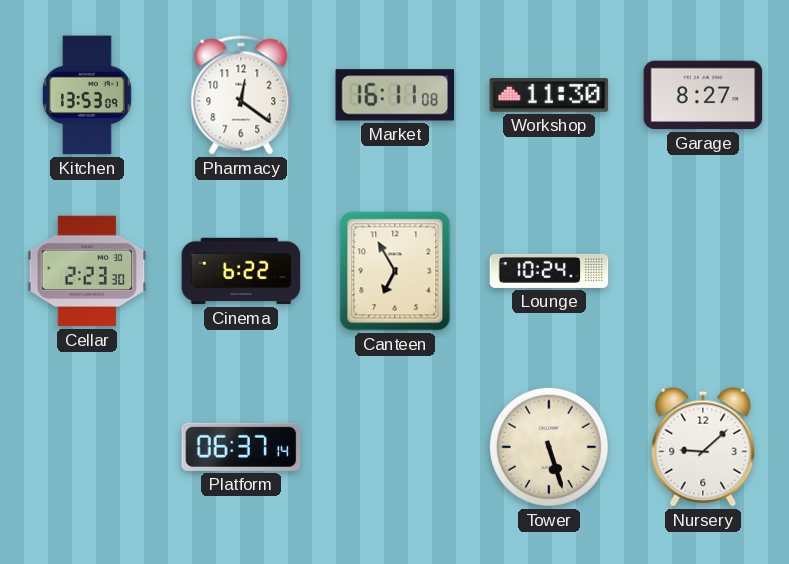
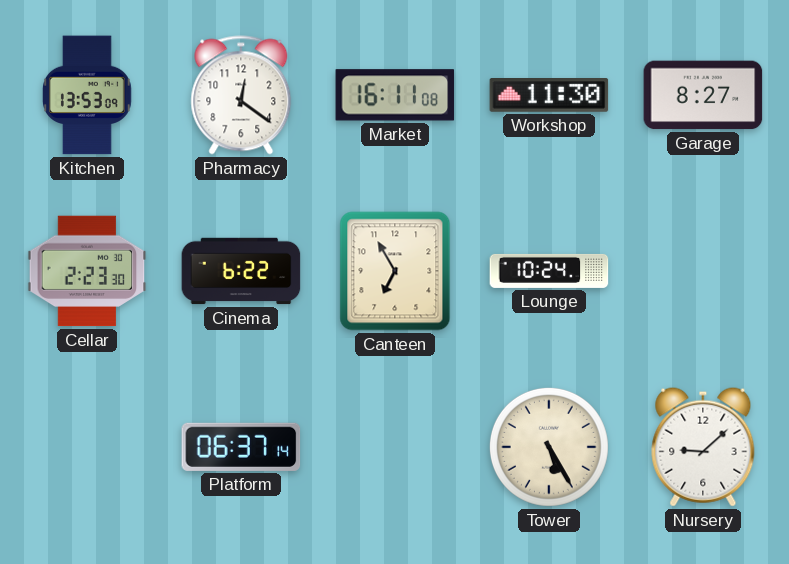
Tower: 5:27 -> 5:25 (549, 447)
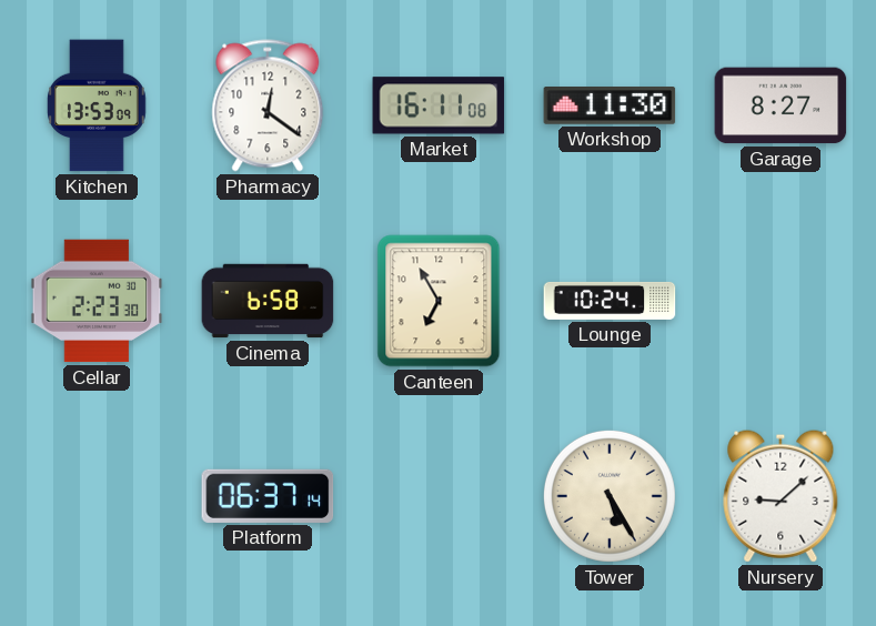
Cinema: 6:22 -> 6:58 (268, 301)
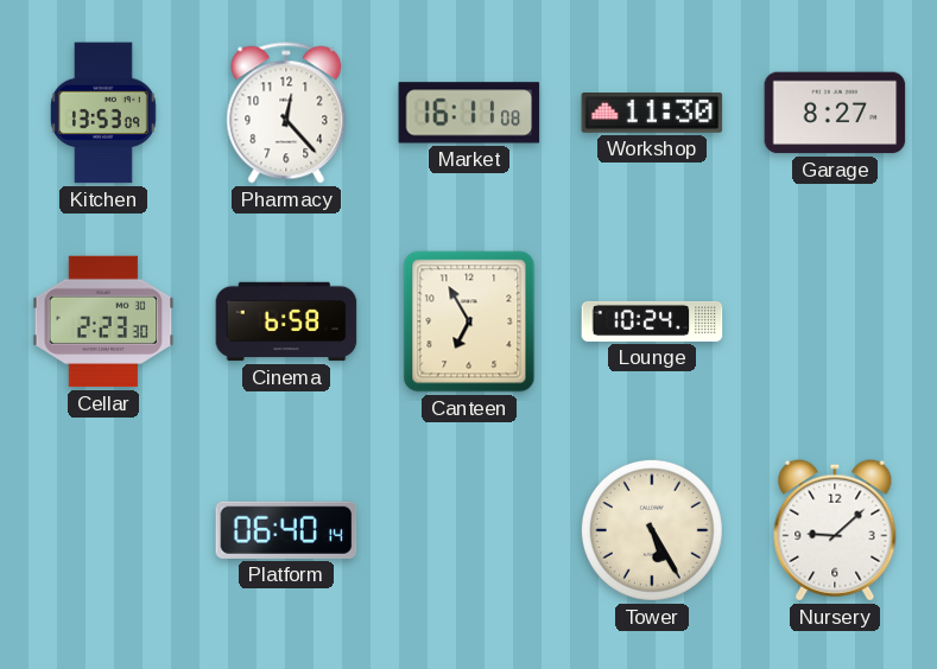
Pharmacy: 12:21 -> 12:23 (286, 113)
Platform: 06:37 -> 06:40 (286, 530)
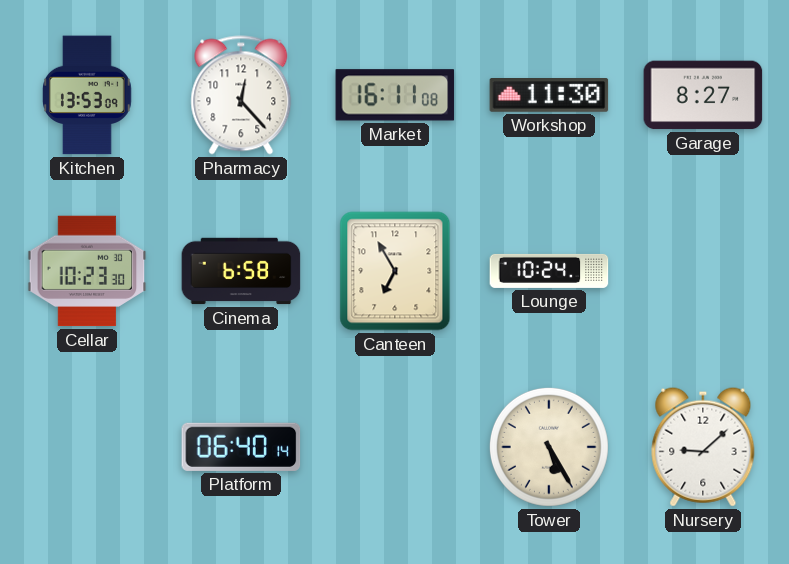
Cellar: 2:23 -> 10:23 (87, 271)
